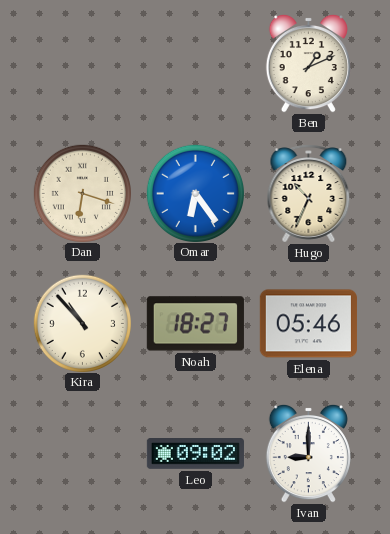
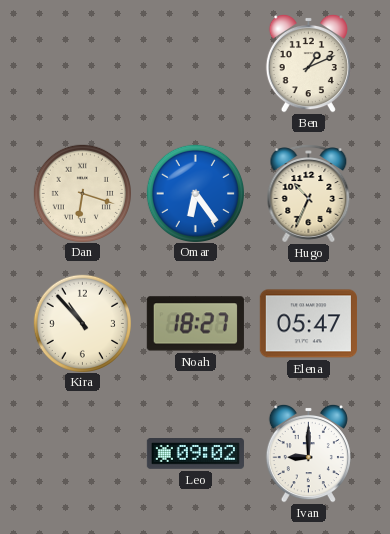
Elena: 05:46 -> 05:47 (308, 324)
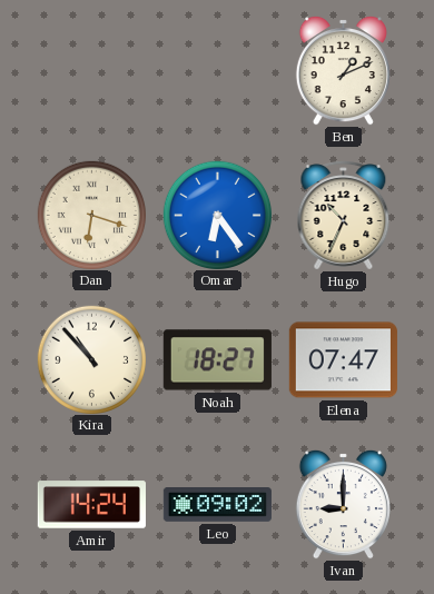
Elena: 05:47 -> 07:47 (343, 360)
Amir: none -> 14:24 (91, 505)
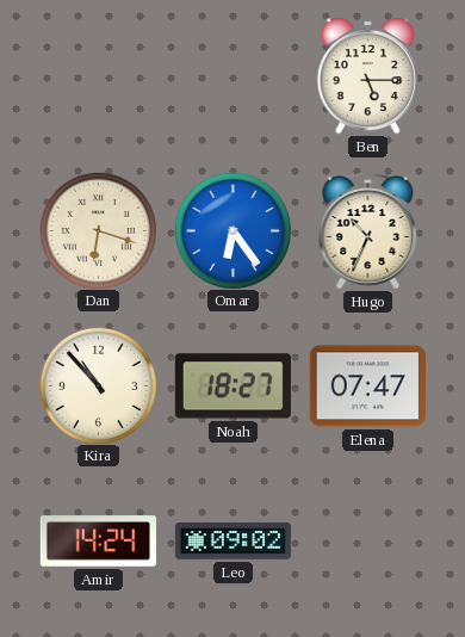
Ben: 1:11 -> 5:15 (367, 75)
Ivan: 9:00 -> none (343, 504)
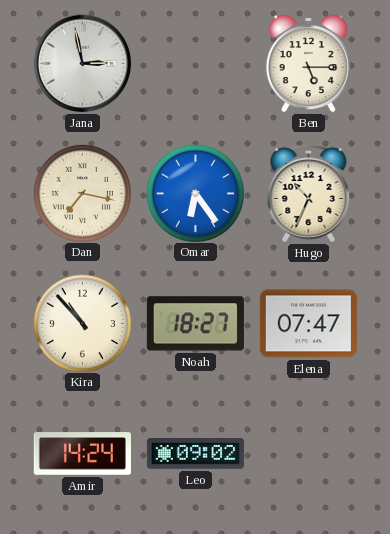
Jana: none -> 2:58 (83, 64)
Dan: 6:18 -> 7:17 (82, 193)
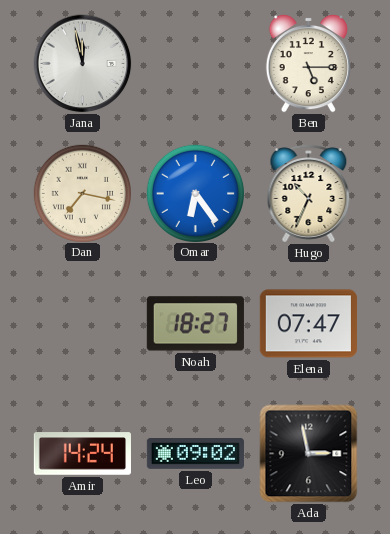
Jana: 2:58 -> 11:58 (83, 64)
Kira: 10:53 -> none (82, 323)
Ada: none -> 2:58 (309, 454)
